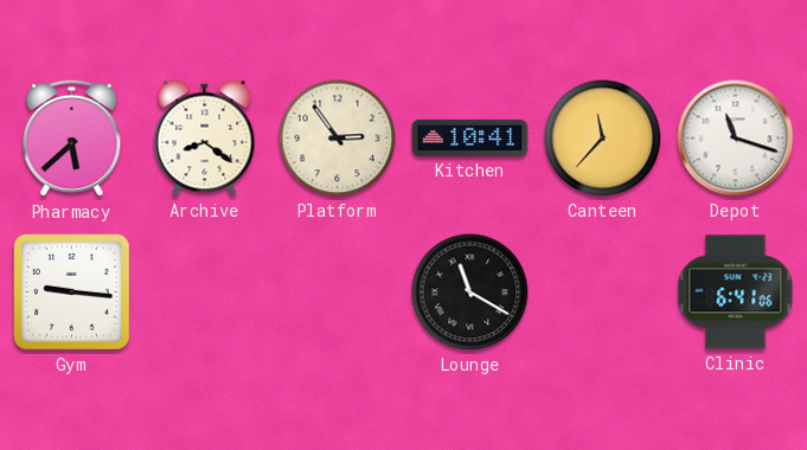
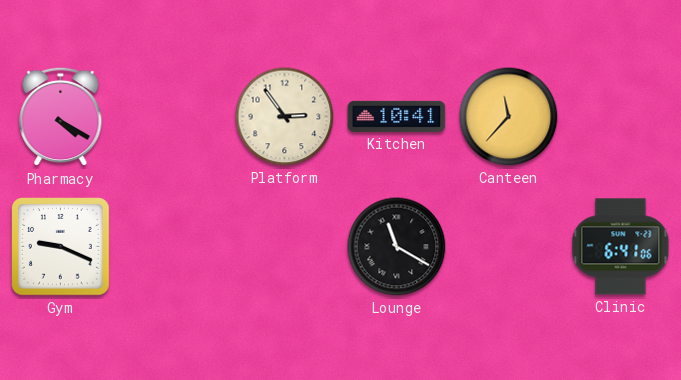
Pharmacy: 5:38 -> 4:20 (61, 117)
Archive: 8:21 -> none (205, 139)
Depot: 11:18 -> none (736, 139)
Gym: 9:16 -> 9:19 (61, 247)
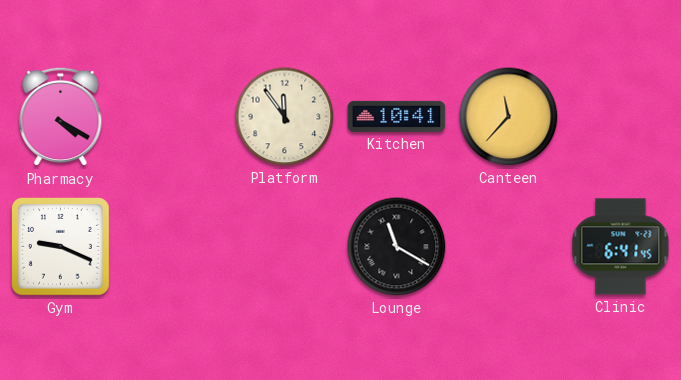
Platform: 2:54 -> 11:54 (285, 117)
Clinic: 6:41:06 -> 6:41:45 (621, 247)
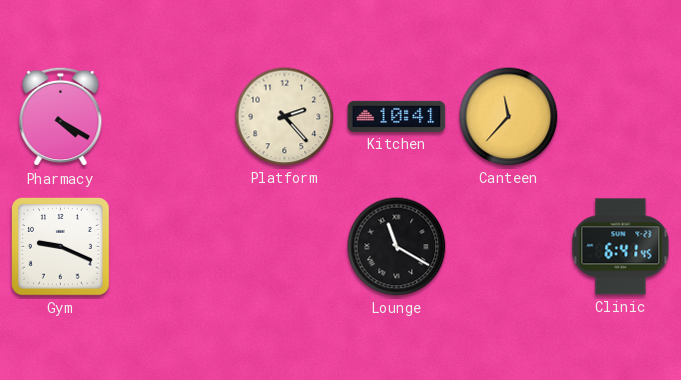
Platform: 11:54 -> 2:23 (285, 117)
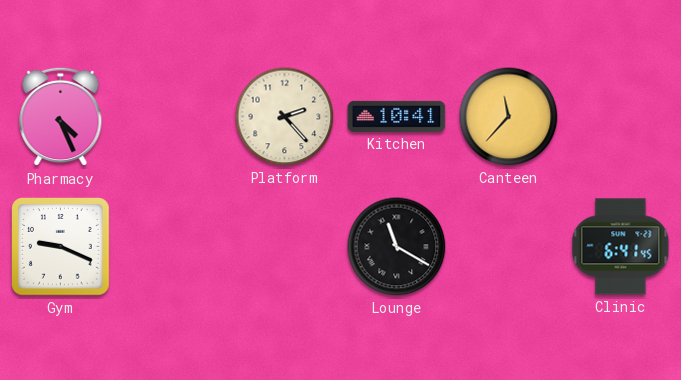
Pharmacy: 4:20 -> 4:26 (61, 117)
